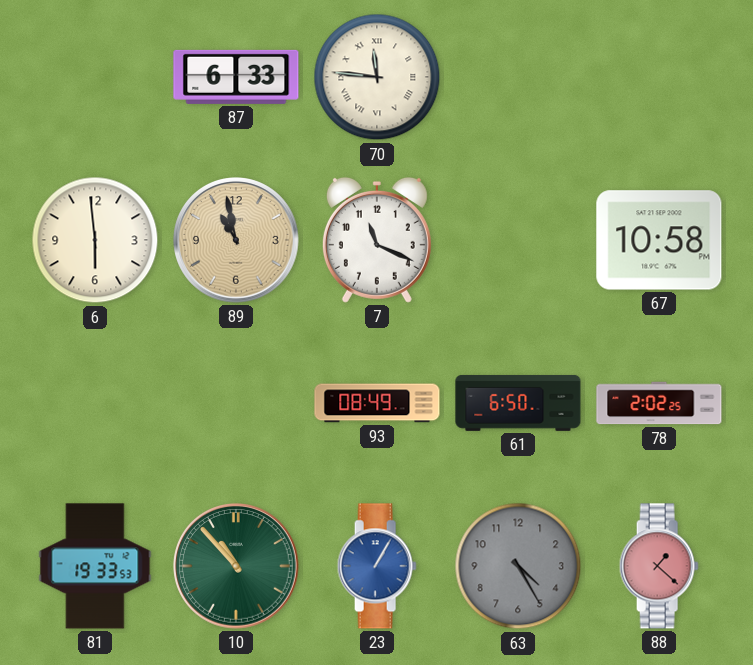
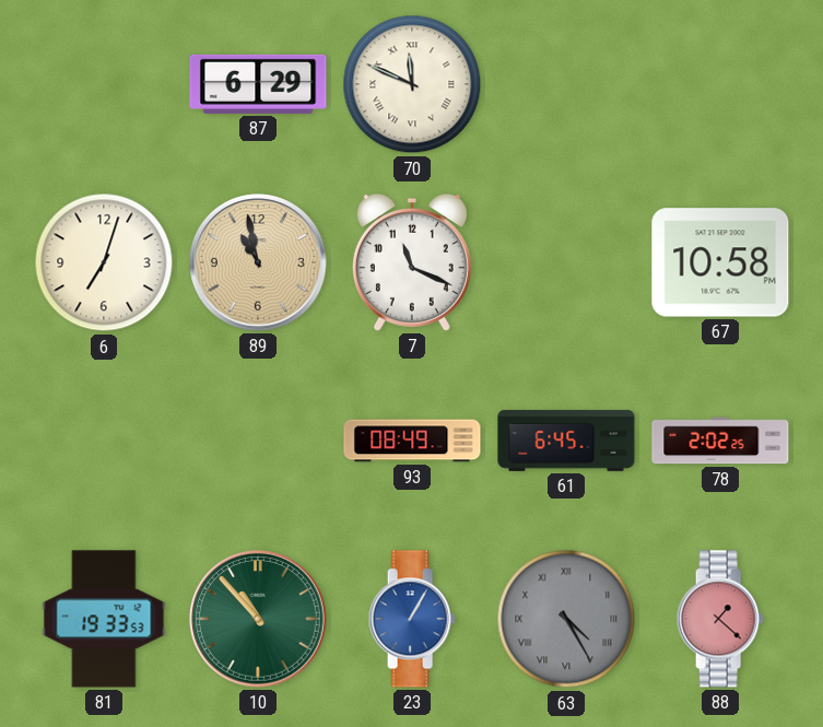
87: 6:33 -> 6:29 (258, 84)
70: 11:46 -> 11:49 (412, 84)
6: 5:59 -> 7:03 (104, 262)
61: 6:50 -> 6:45 (566, 441)
63 numerals: Arabic -> Roman (566, 619)
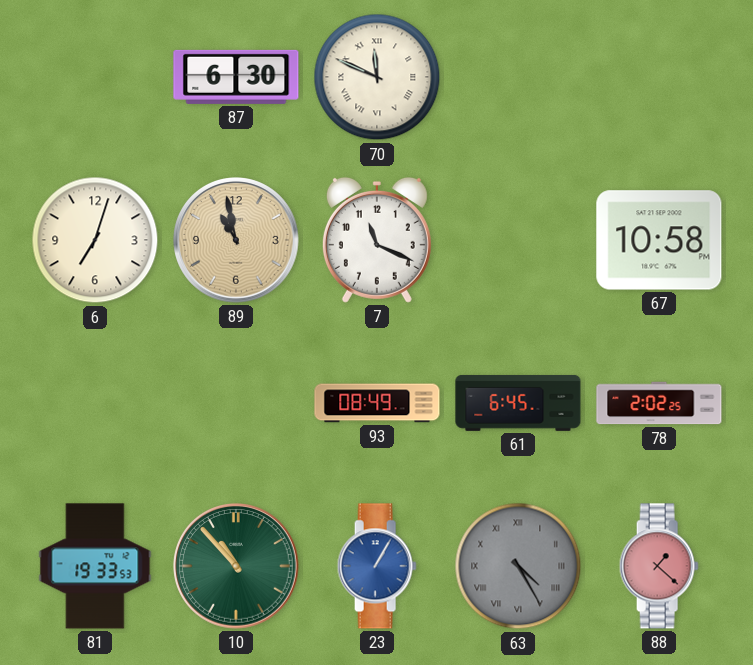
87: 6:29 -> 6:30 (236, 77)
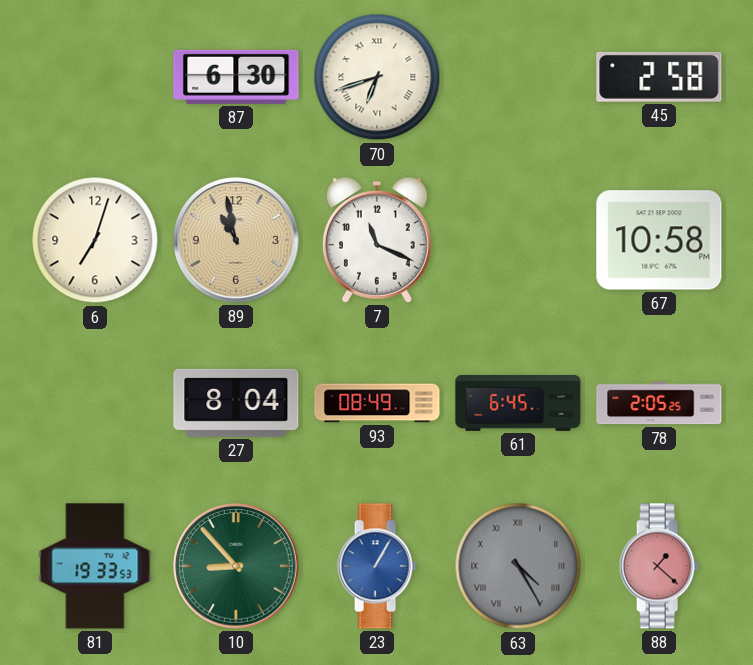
70: 11:49 -> 6:42 (377, 77)
45: none -> 2:58 (659, 77)
27: none -> 8:04 (236, 403)
78: 2:02 -> 2:05 (659, 403)
10: 10:53 -> 8:53 (237, 567)
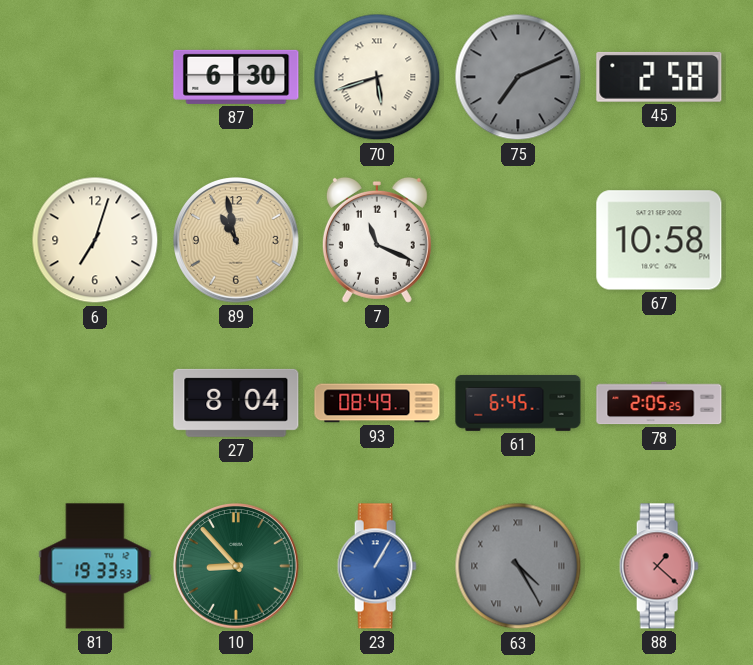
70: 6:42 -> 5:42 (377, 77)
75: none -> 7:11 (518, 77)
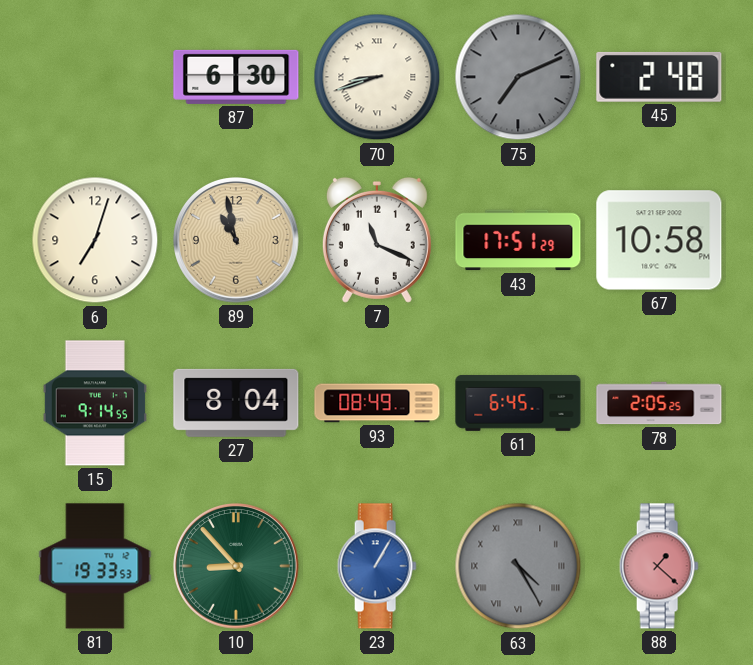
70: 5:42 -> 8:42 (377, 77)
45: 2:58 -> 2:48 (659, 77)
43: none -> 17:51 (518, 240)
15: none -> 9:14 (95, 403)
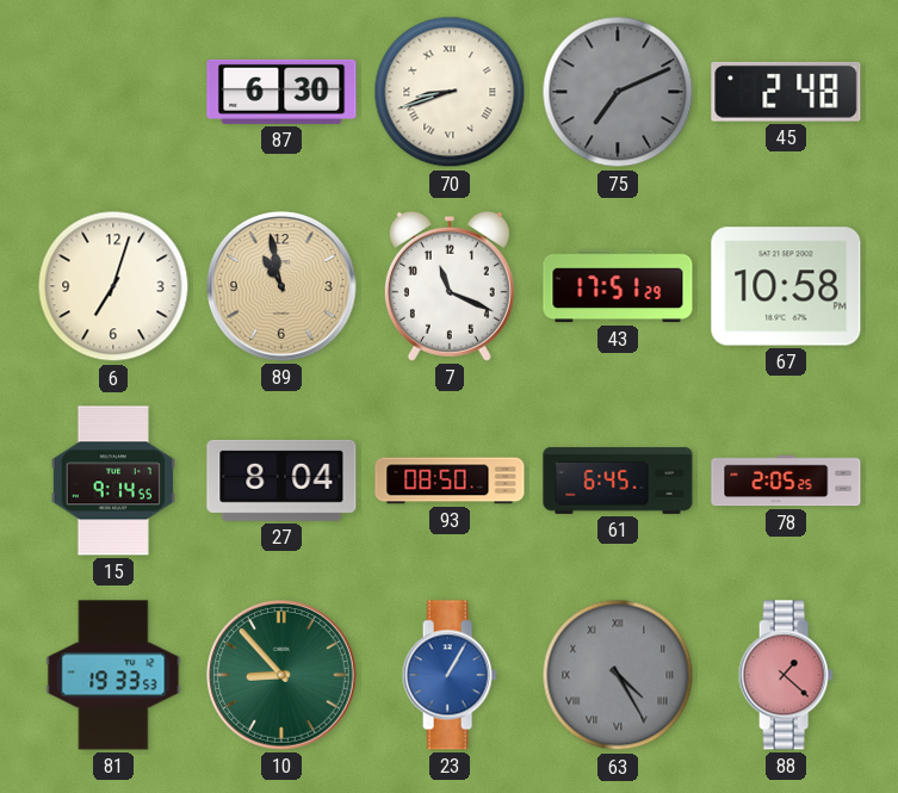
93: 08:49 -> 08:50 (450, 481)
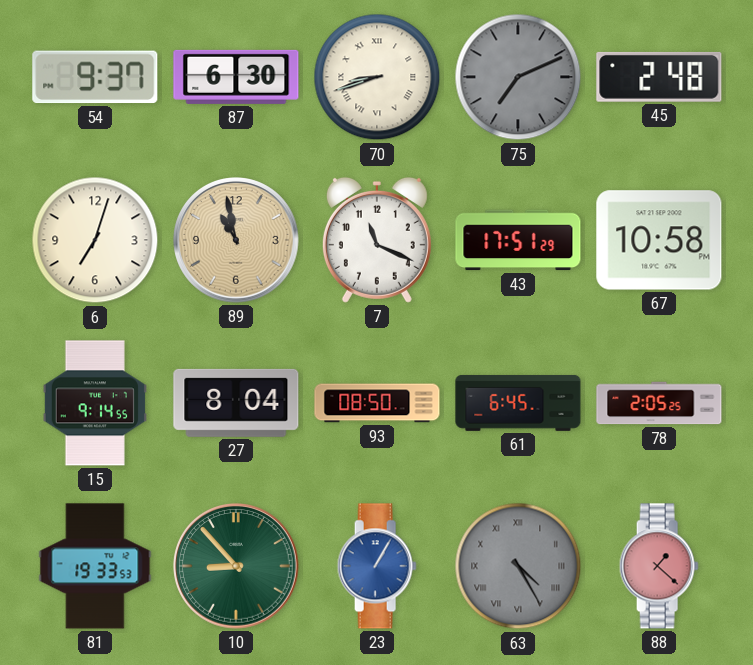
54: none -> 9:37 (95, 77)
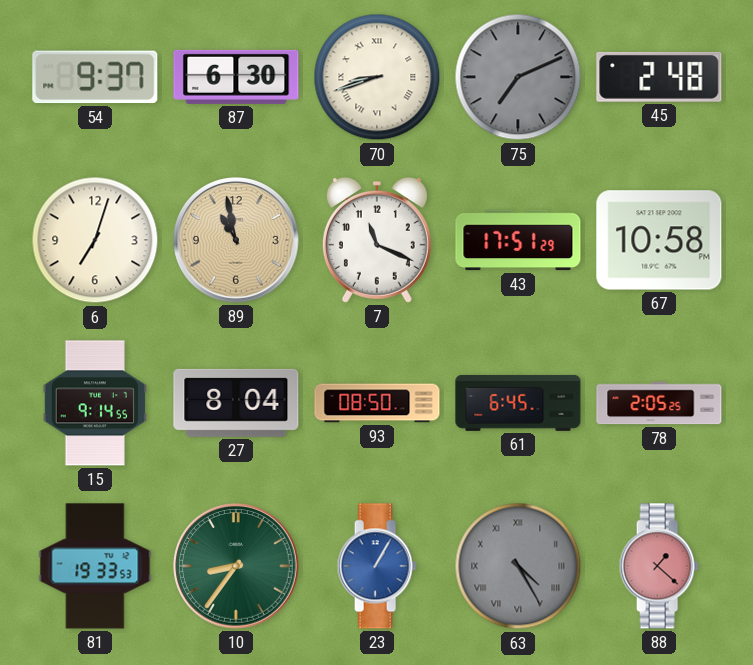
10: 8:53 -> 8:36 (237, 567)
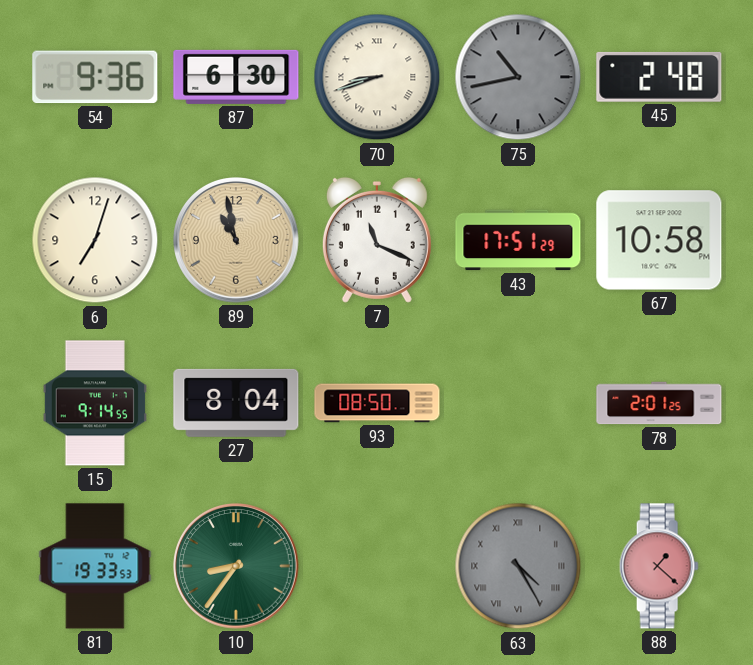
54: 9:37 -> 9:36 (95, 77)
75: 7:11 -> 10:43 (518, 77)
61: 6:45 -> none (518, 403)
78: 2:05 -> 2:01 (659, 403)
23: 1:05 -> none (377, 566)
